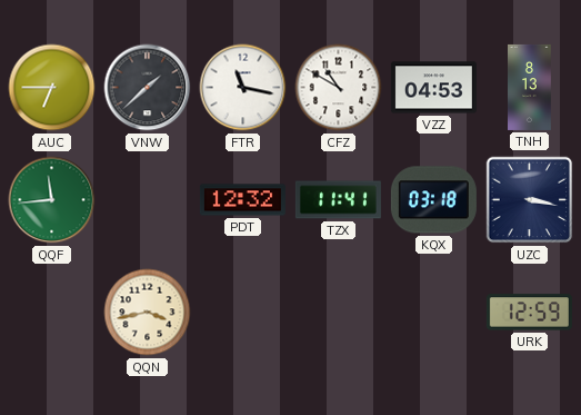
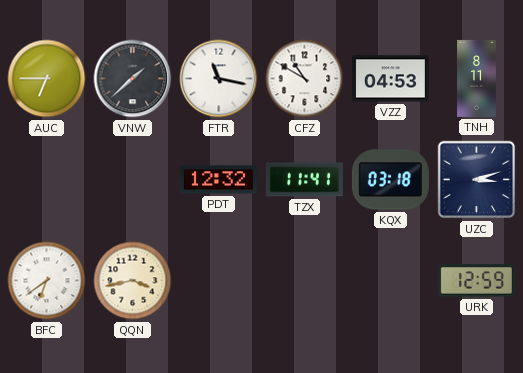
TNH: 8:13 -> 8:11 (477, 78)
QQF: 11:44 -> none (52, 200)
UZC: 3:17 -> 3:12 (477, 180)
BFC: none -> 6:39 (47, 281)
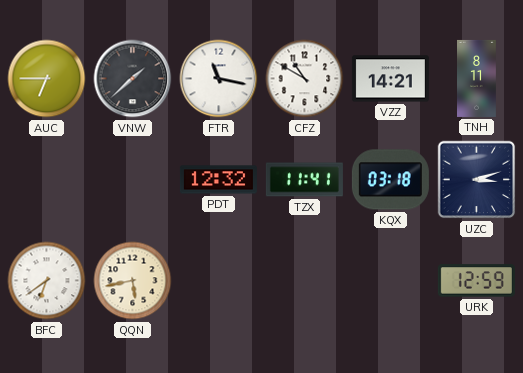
VZZ: 04:53 -> 14:21 (390, 79)
QQN: 3:43 -> 5:43 (133, 281)
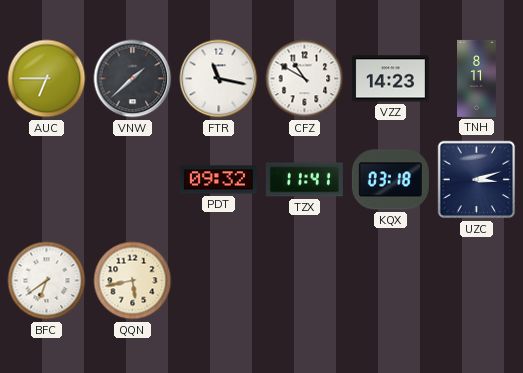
VZZ: 14:21 -> 14:23 (390, 79)
PDT: 12:32 -> 09:32 (218, 180)
URK: 12:59 -> none (476, 281)
